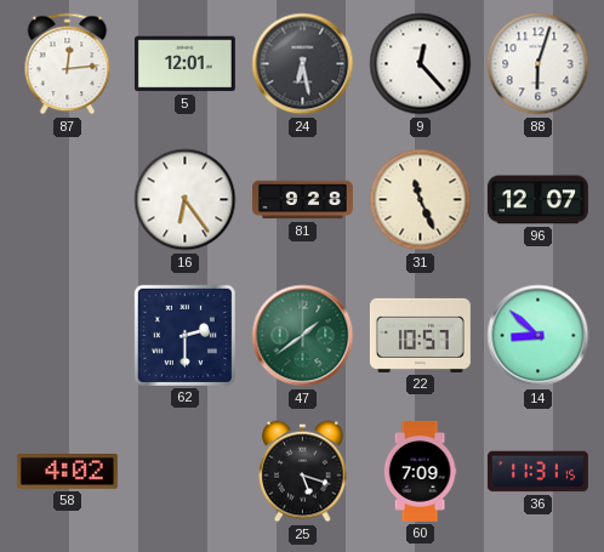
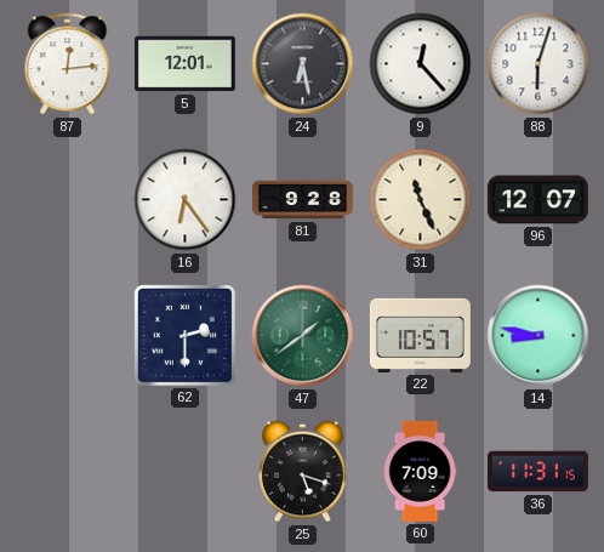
14: 8:52 -> 8:47 (539, 336)
58: 4:02 -> none (67, 472)
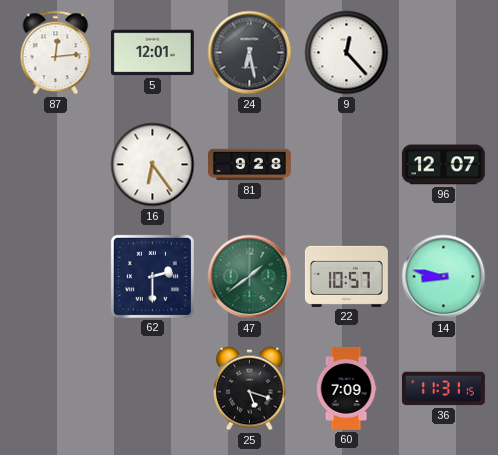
88: 6:03 -> none (539, 64)
31: 11:26 -> none (421, 200)
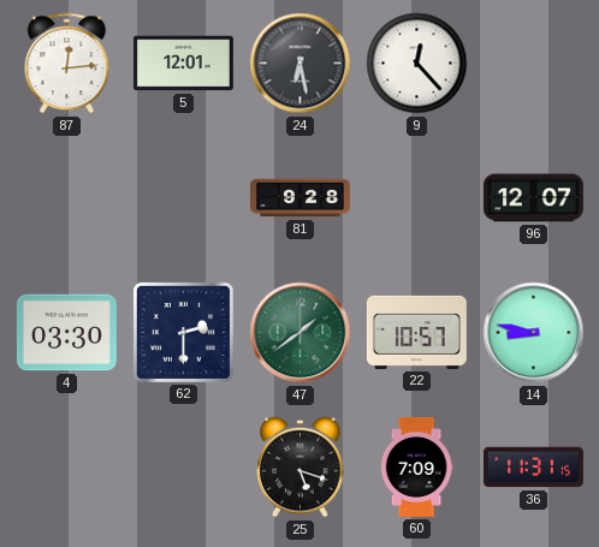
16: 6:24 -> none (153, 165)
4: none -> 03:30 (66, 333)
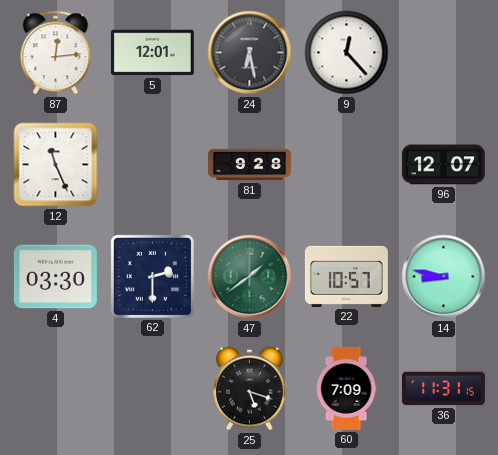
12: none -> 11:26 (56, 165)
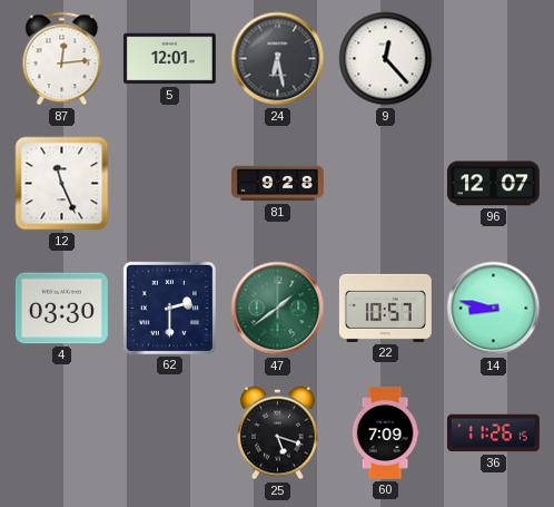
36: 11:31 -> 11:26 (493, 433)
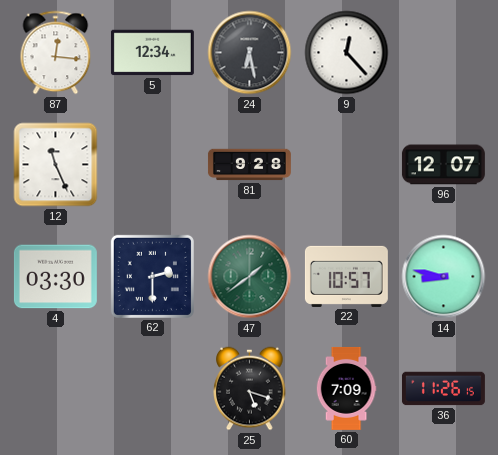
87: 12:14 -> 12:16 (56, 53)
5: 12:01 -> 12:34 (152, 53)
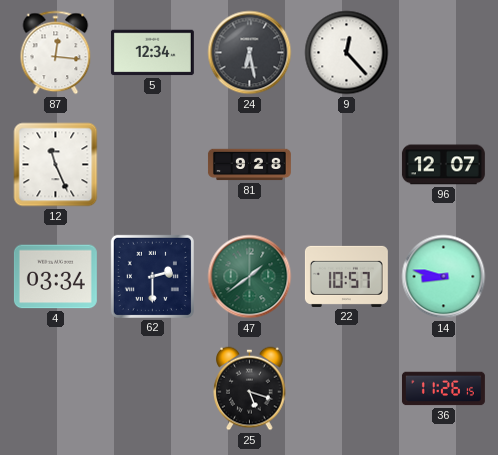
4: 03:30 -> 03:34 (55, 277)
60: 7:09 -> none (346, 388)
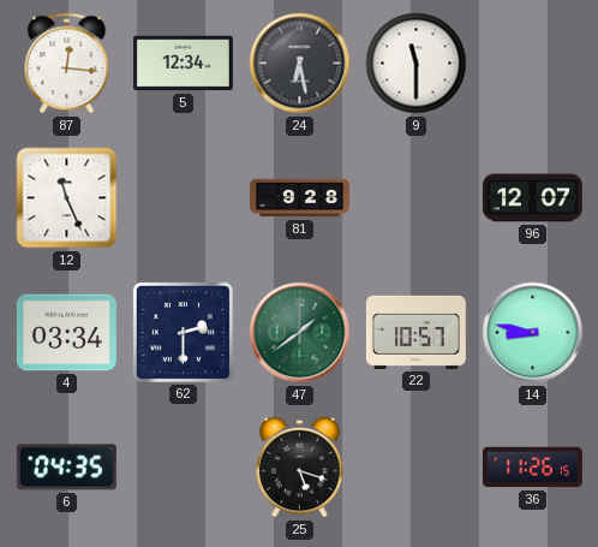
9: 12:23 -> 11:30 (417, 64)
6: none -> 04:35 (66, 468)
